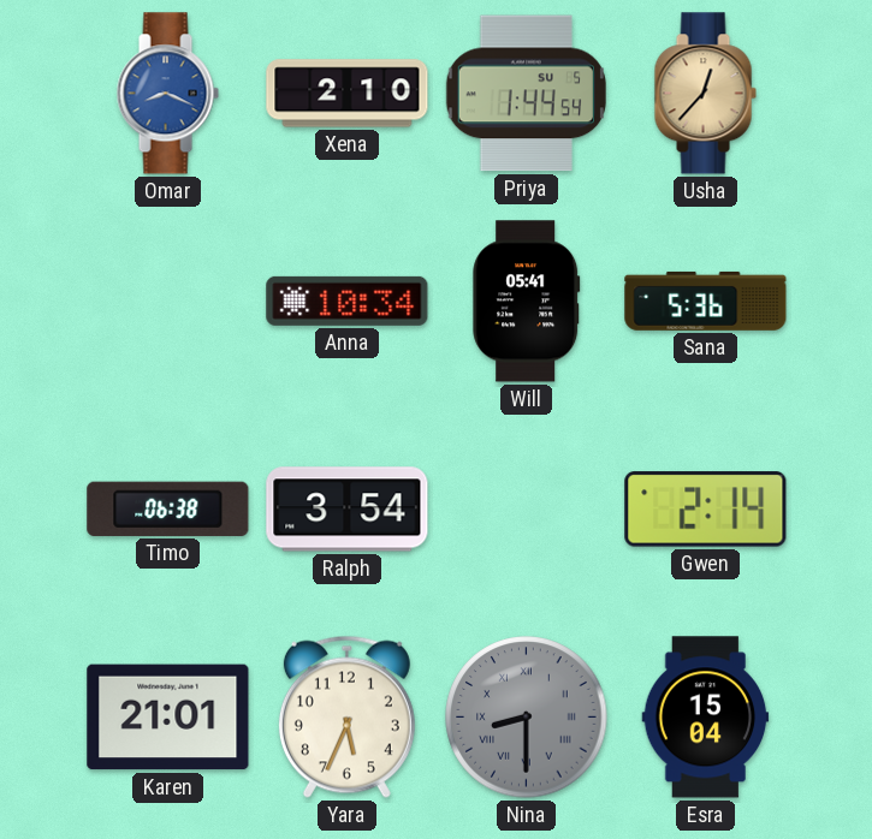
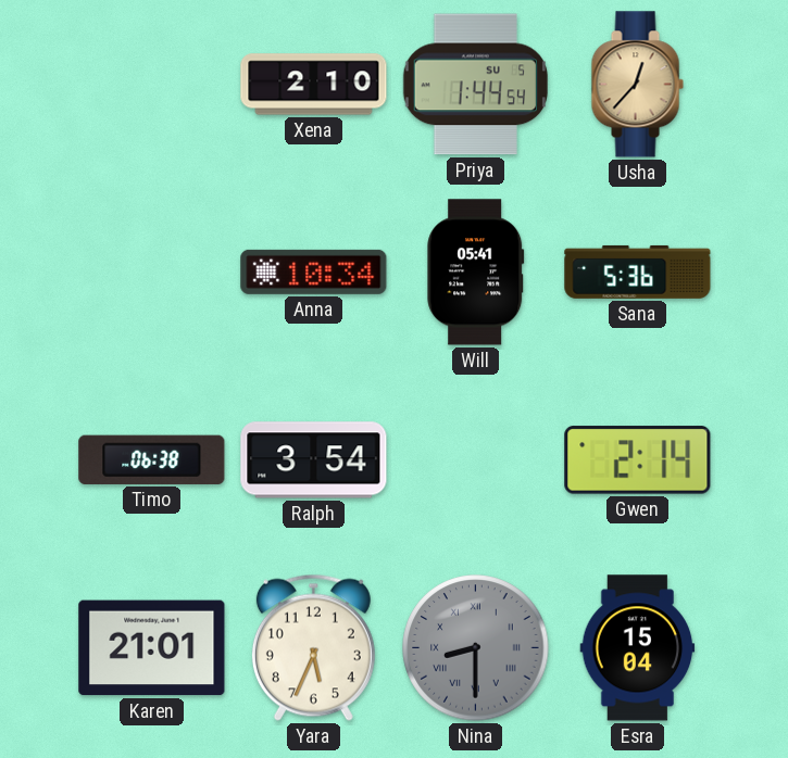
Omar: 8:19 -> none (167, 94)
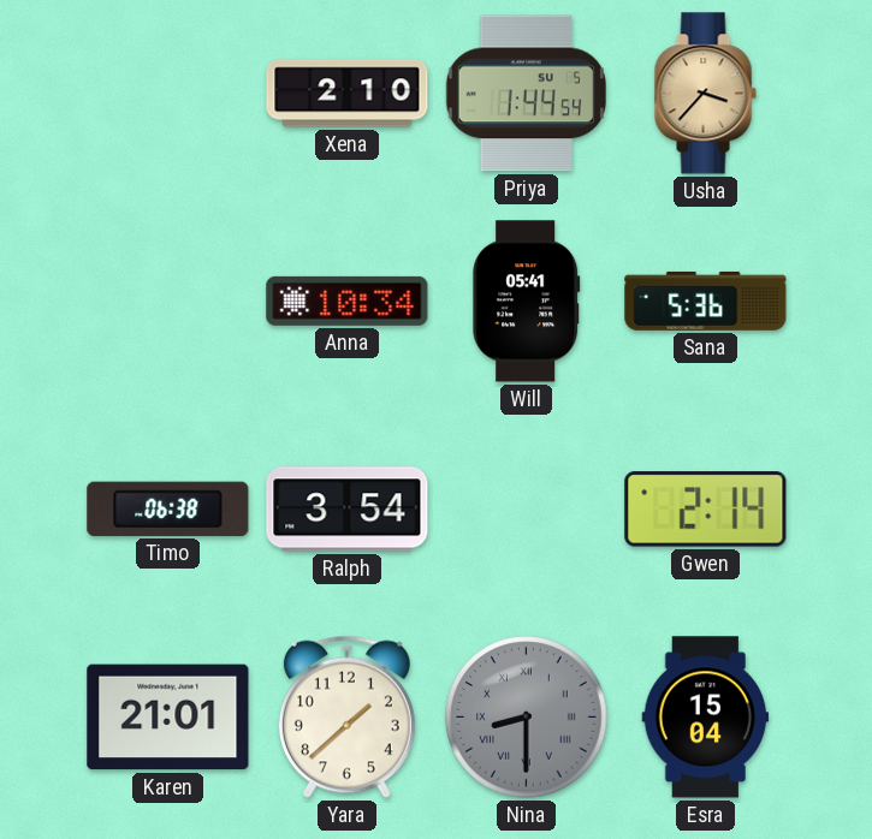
Usha: 12:37 -> 3:37 (705, 94)
Yara: 5:34 -> 1:38 (346, 716)
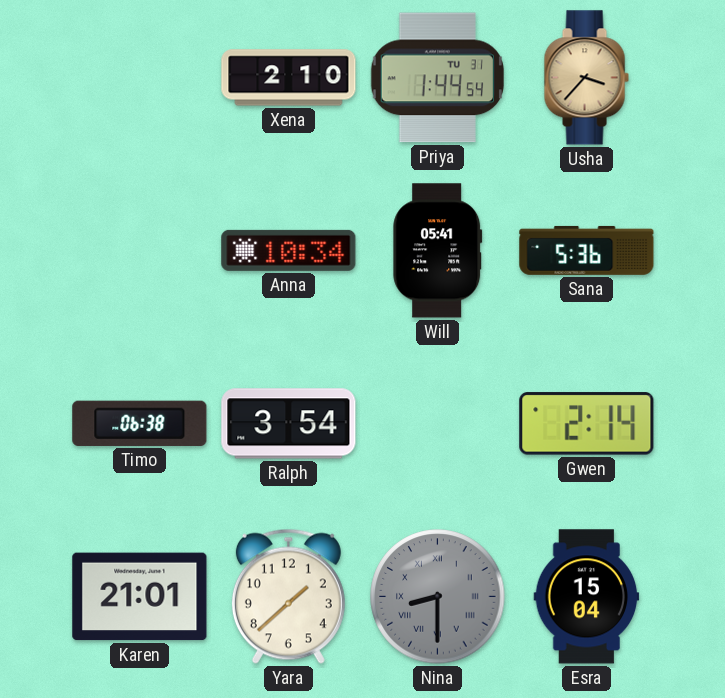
Priya date: SU 5 -> TU 31 (437, 78)
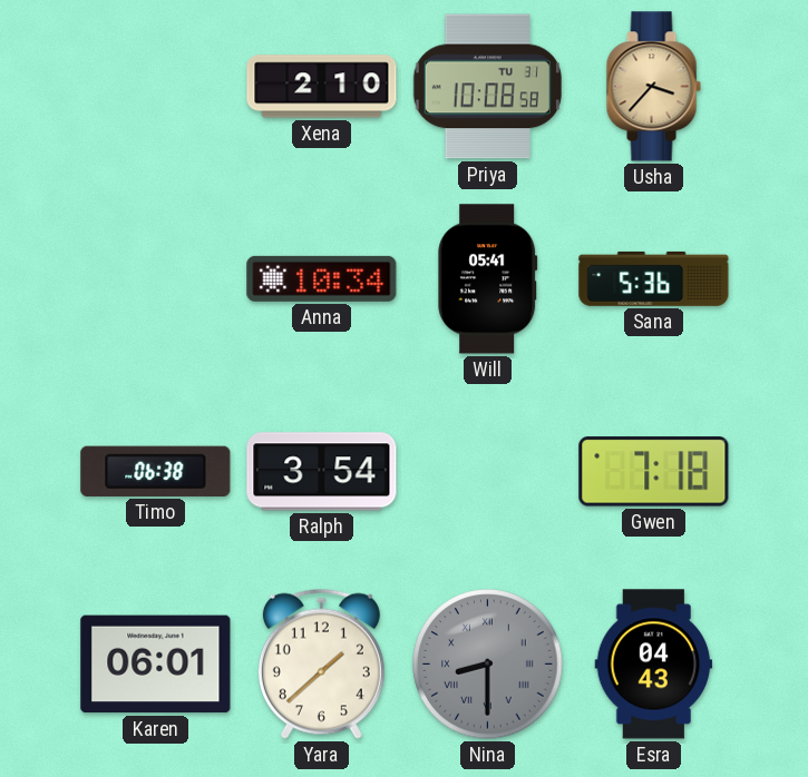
Priya: 1:44 -> 10:08 (487, 87)
Gwen: 2:14 -> 7:18 (654, 472)
Karen: 21:01 -> 06:01 (156, 665)
Esra: 15:04 -> 04:43 (654, 665)
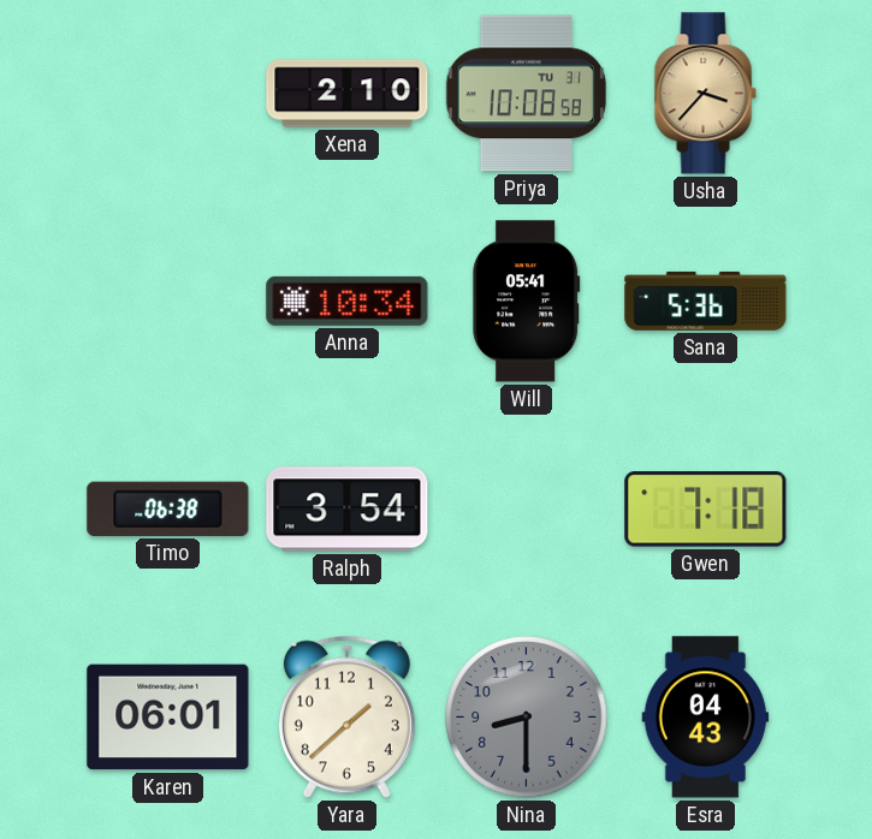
Nina numerals: Roman -> Arabic (527, 718)
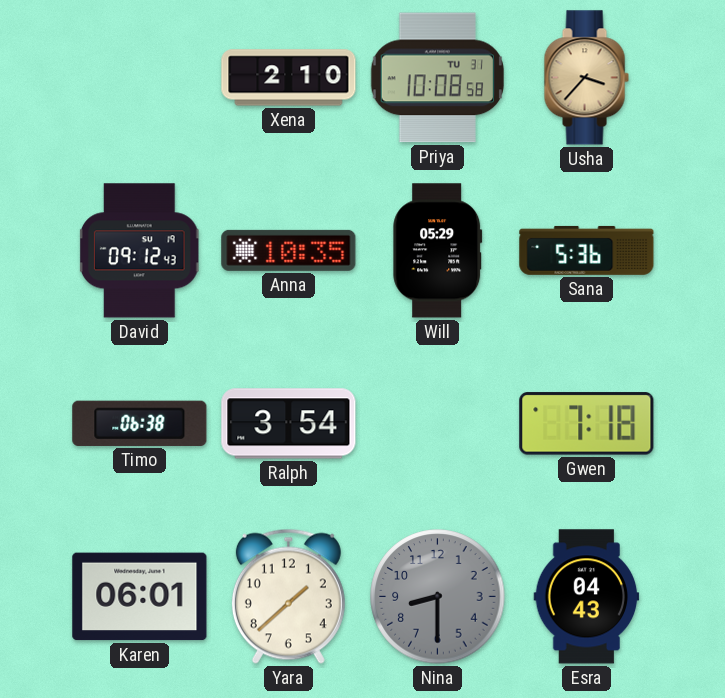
David: none -> 09:12 (139, 251)
Anna: 10:34 -> 10:35 (289, 250)
Will: 05:41 -> 05:29 (438, 251)
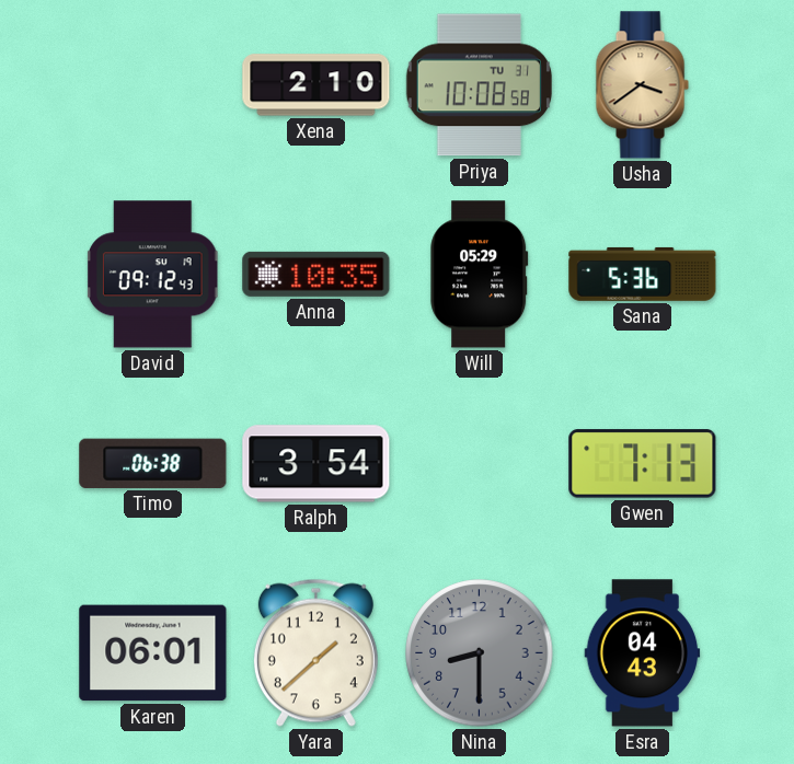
Usha: 3:37 -> 3:39 (642, 85)
Gwen: 7:18 -> 7:13 (643, 464)
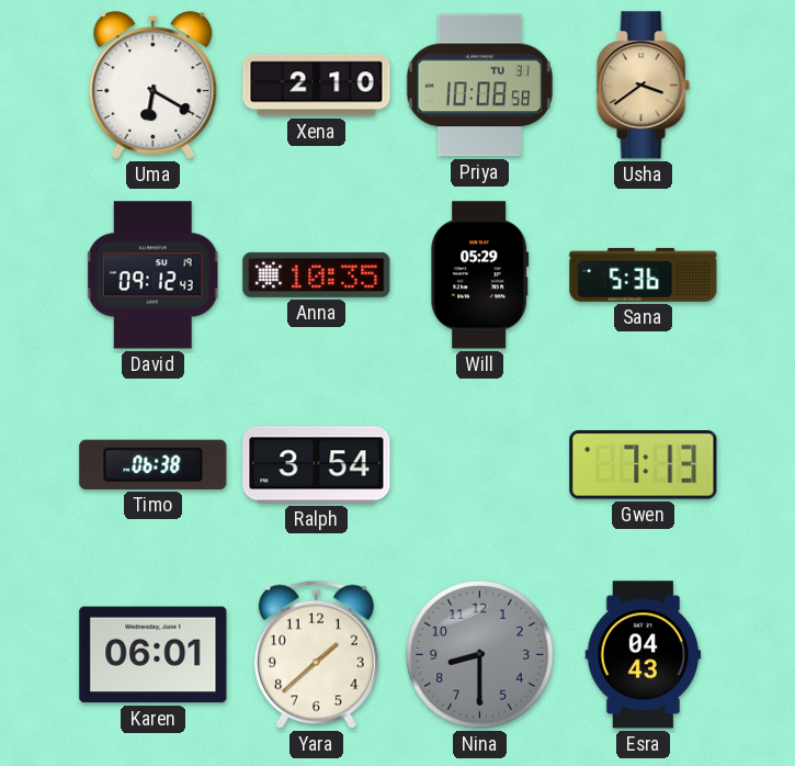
Uma: none -> 6:20 (154, 86)
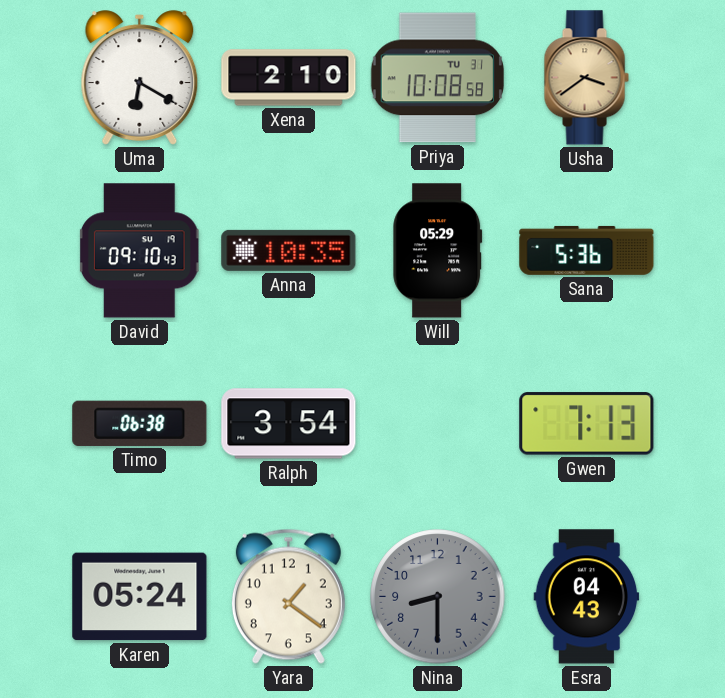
David: 09:12 -> 09:10 (139, 251)
Karen: 06:01 -> 05:24 (140, 597)
Yara: 1:38 -> 1:21 (288, 596)
